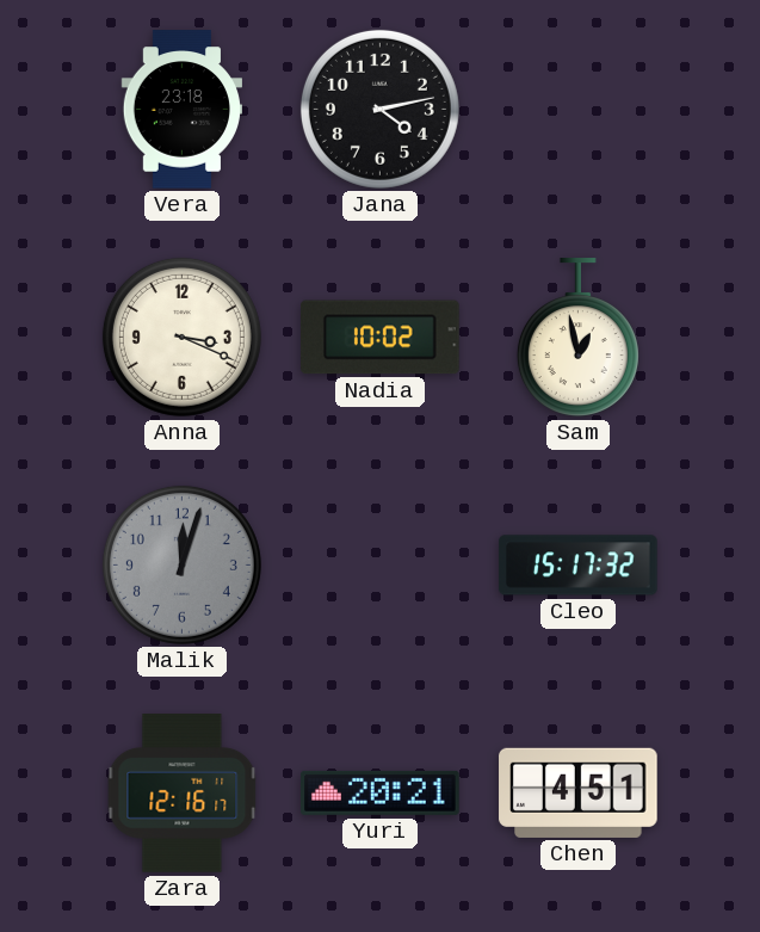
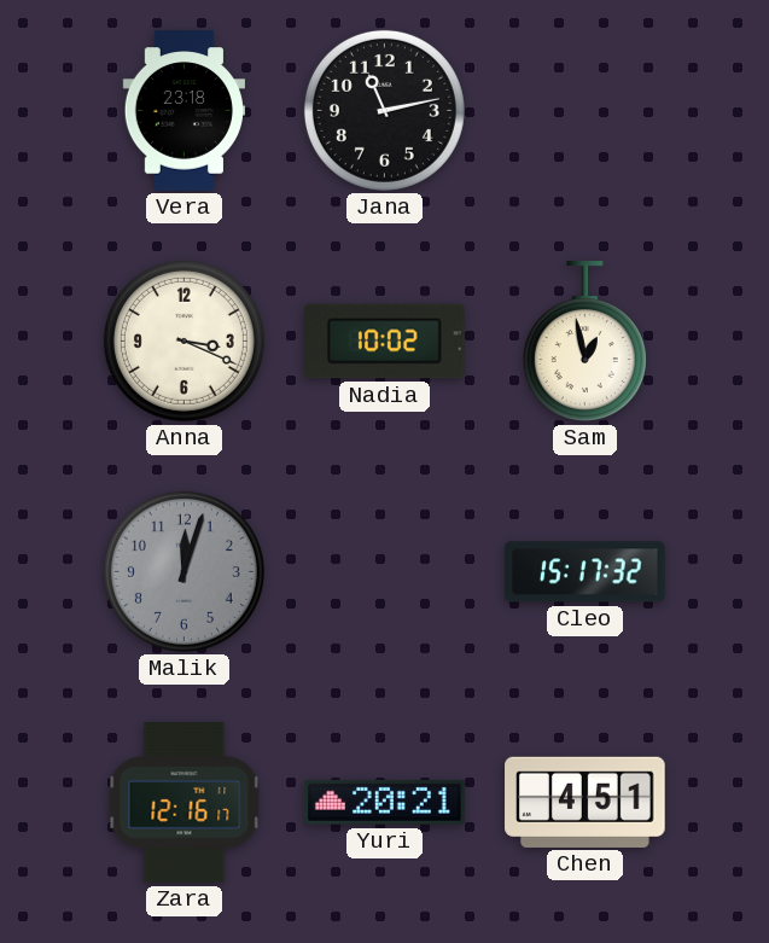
Jana: 4:13 -> 11:13 (384, 110)
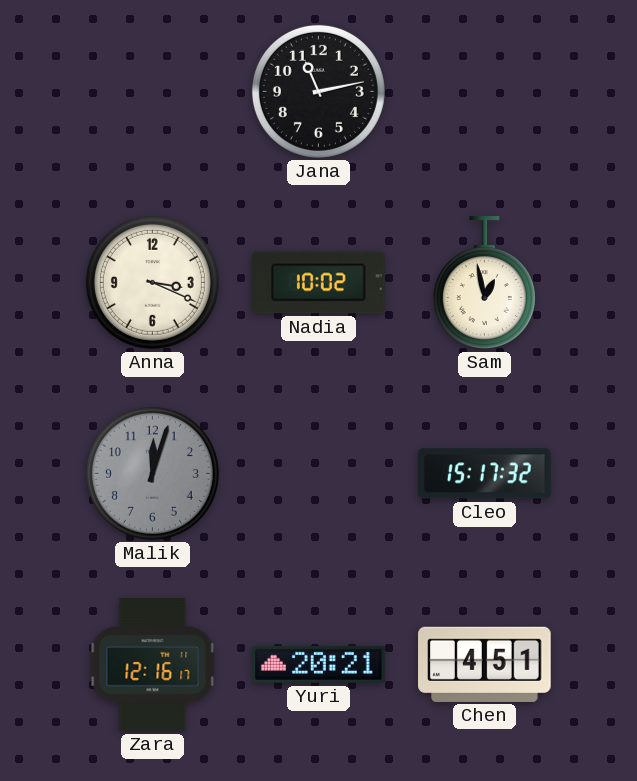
Vera: 23:18 -> none (183, 111)
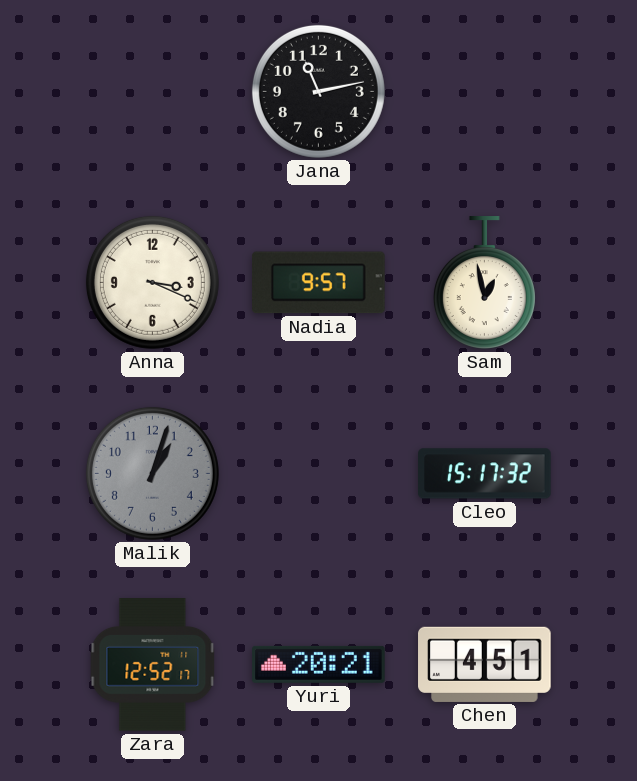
Nadia: 10:02 -> 9:57 (319, 283)
Malik: 12:03 -> 1:03 (152, 473)
Zara: 12:16 -> 12:52 (153, 665)
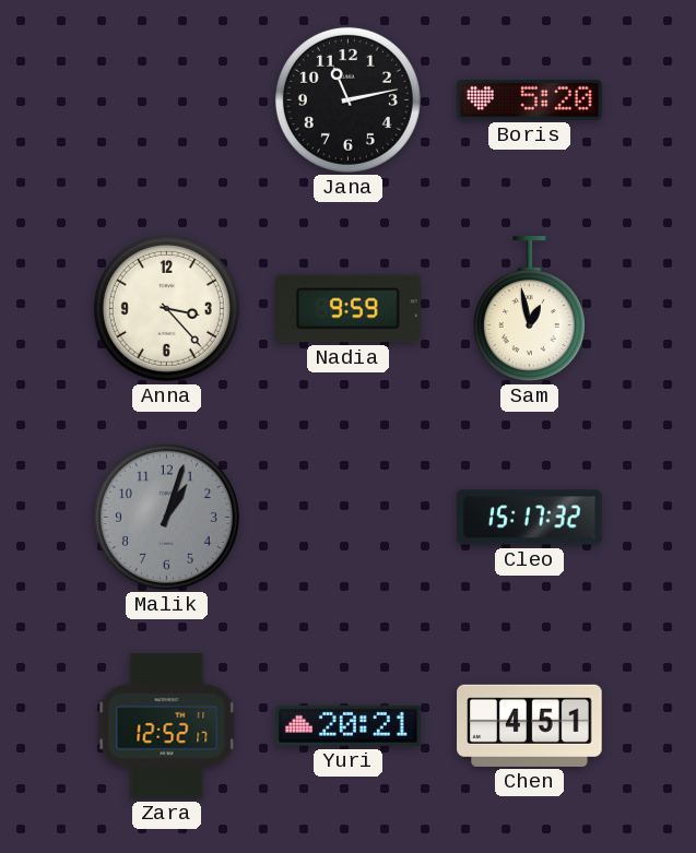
Boris: none -> 5:20 (530, 99)
Anna: 3:19 -> 3:23 (166, 308)
Nadia: 9:57 -> 9:59 (349, 309)
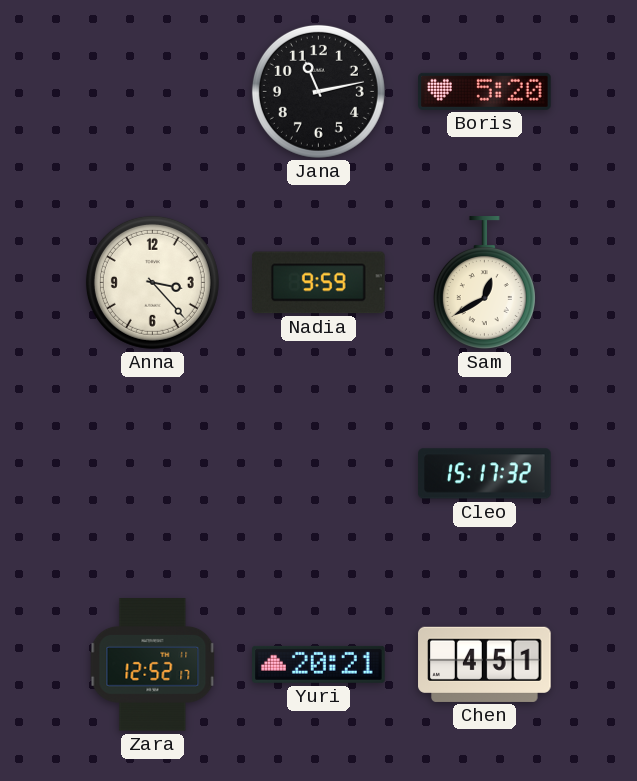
Sam: 12:58 -> 12:40 (484, 283)
Malik: 1:03 -> none (166, 517)
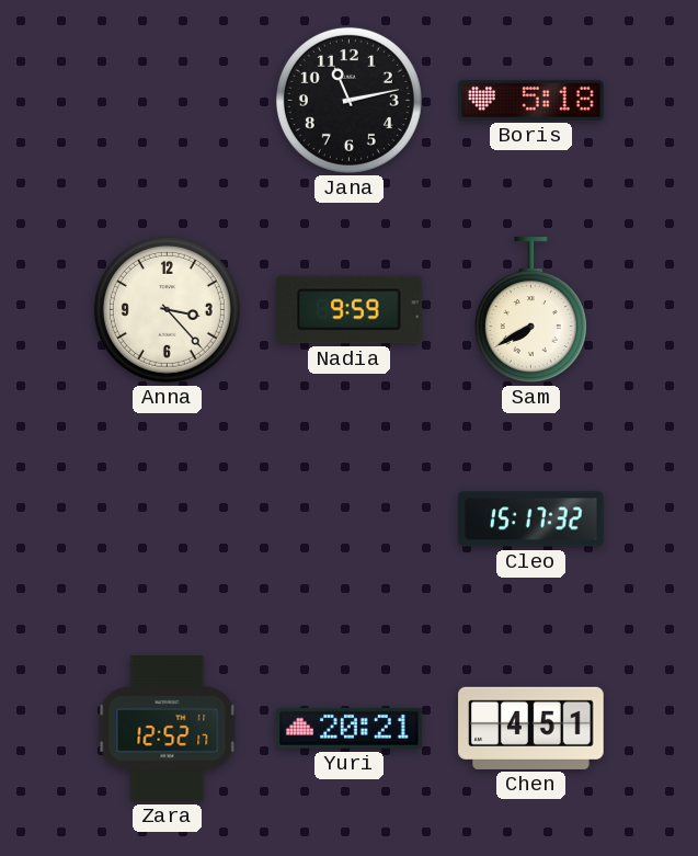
Boris: 5:20 -> 5:18 (531, 100)
Sam: 12:40 -> 7:40 (530, 310)
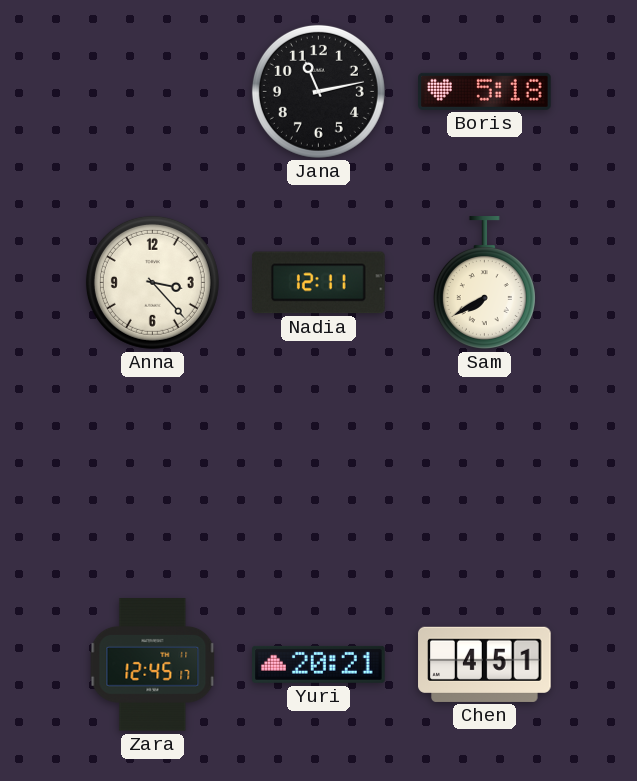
Nadia: 9:59 -> 12:11 (319, 283)
Cleo: 15:17 -> none (531, 520)
Zara: 12:52 -> 12:45 (153, 665)
